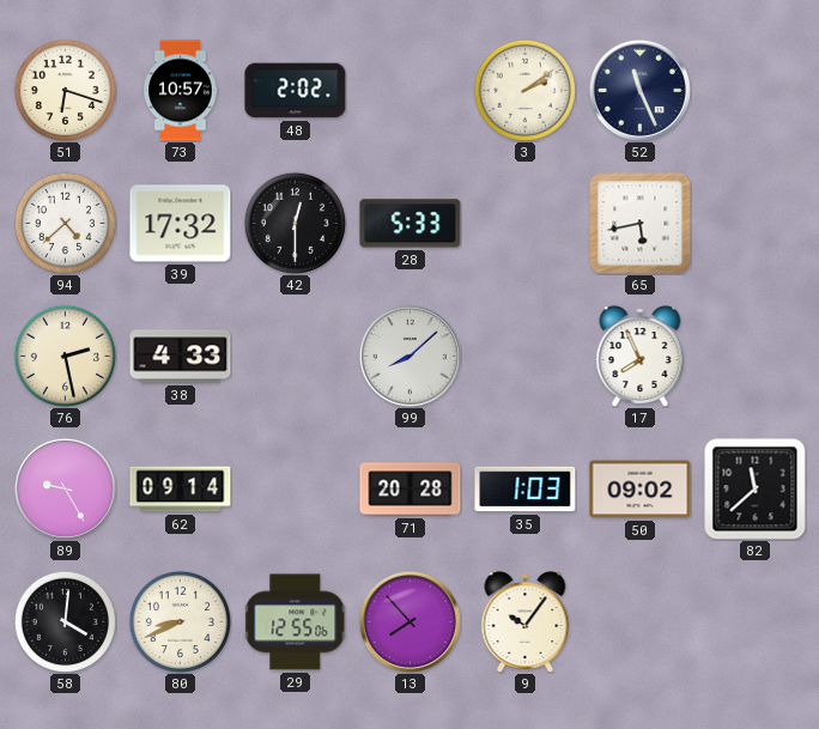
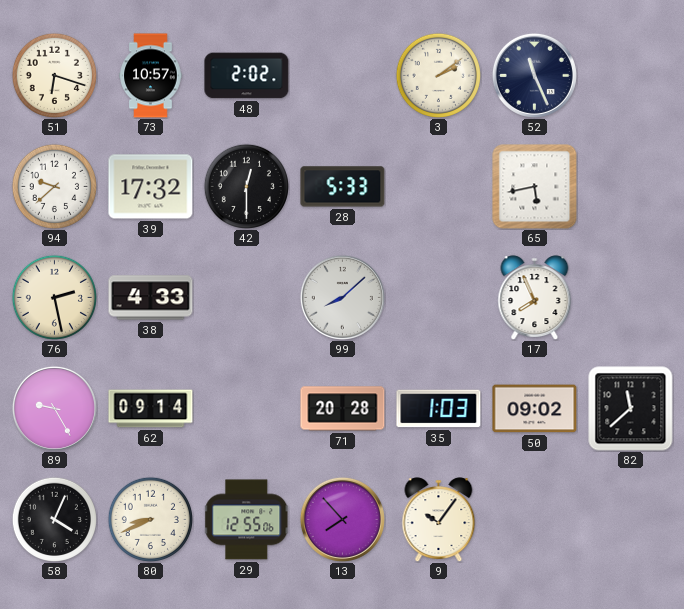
94: 4:38 -> 9:38 (54, 186)
58: 4:01 -> 4:04 (54, 519)
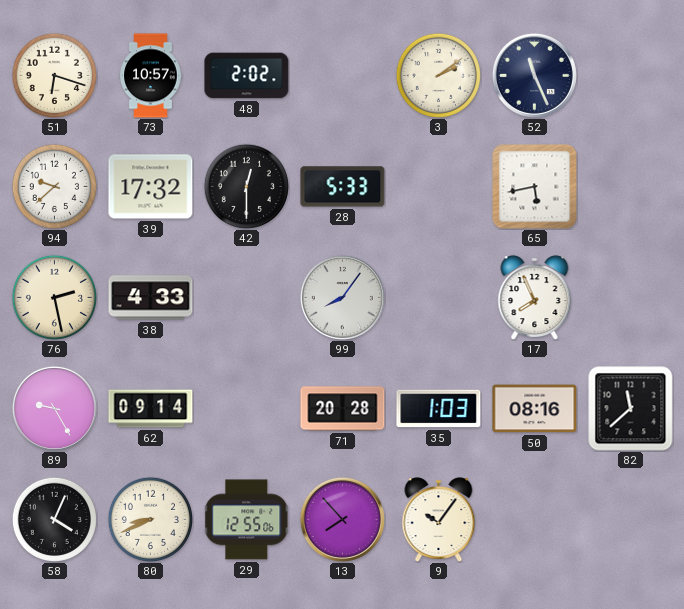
99: 8:08 -> 8:06 (342, 297)
50: 09:02 -> 08:16 (535, 409)
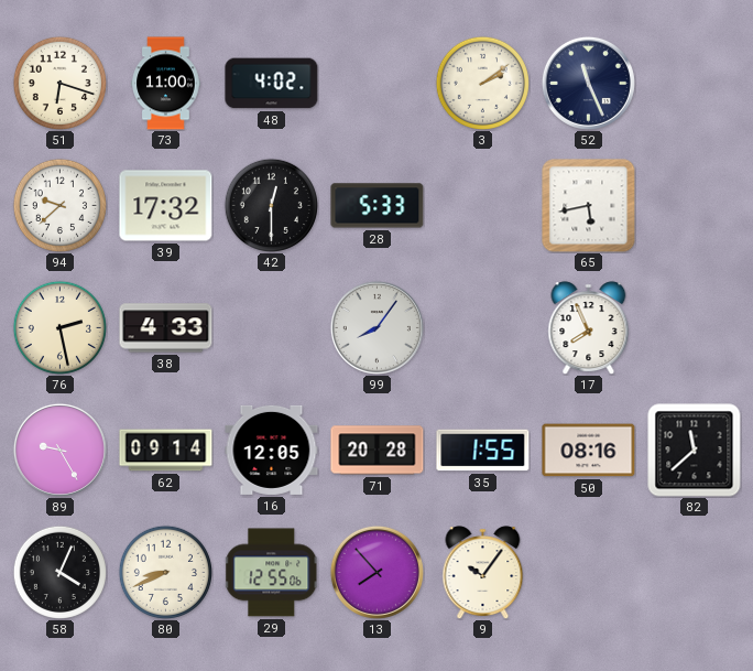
73: 10:57 -> 11:00 (166, 84)
48: 2:02 -> 4:02 (272, 84)
16: none -> 12:05 (272, 450)
35: 1:03 -> 1:55 (483, 451)
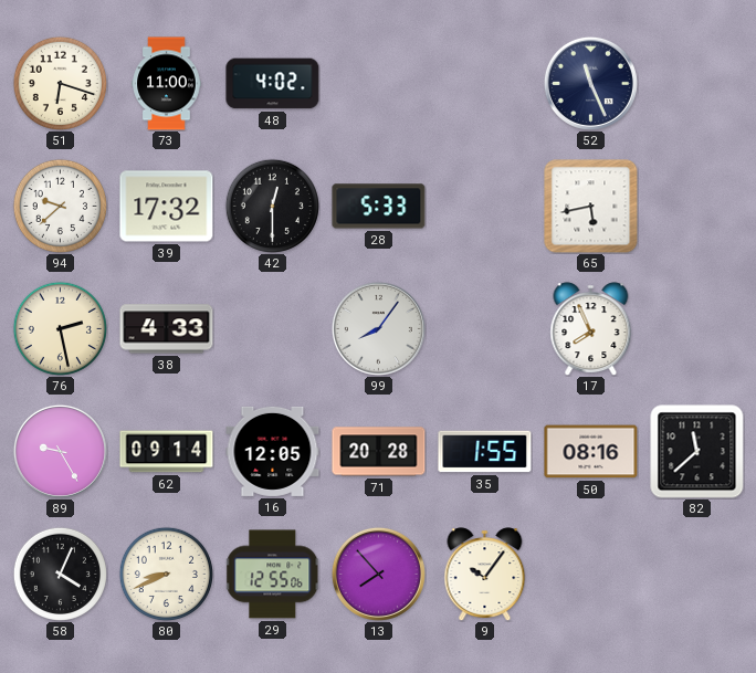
3: 2:09 -> none (482, 83)
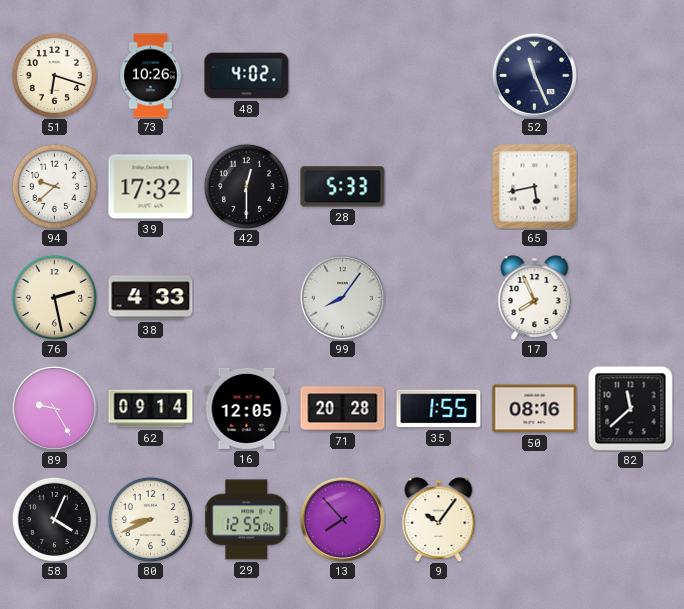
73: 11:00 -> 10:26 (151, 76)
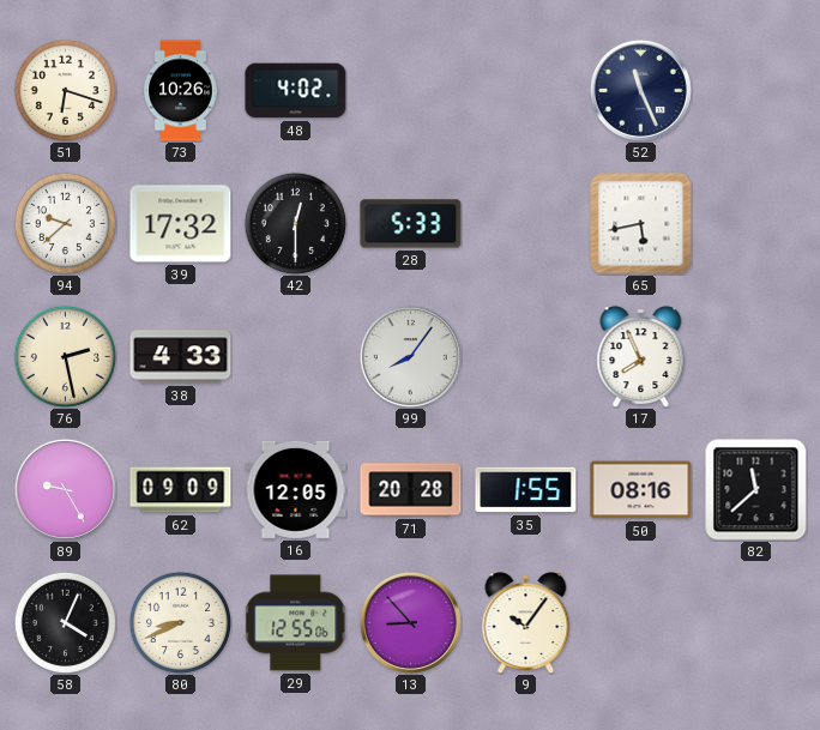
62: 09:14 -> 09:09 (181, 490)
13: 7:53 -> 8:53 (410, 622)
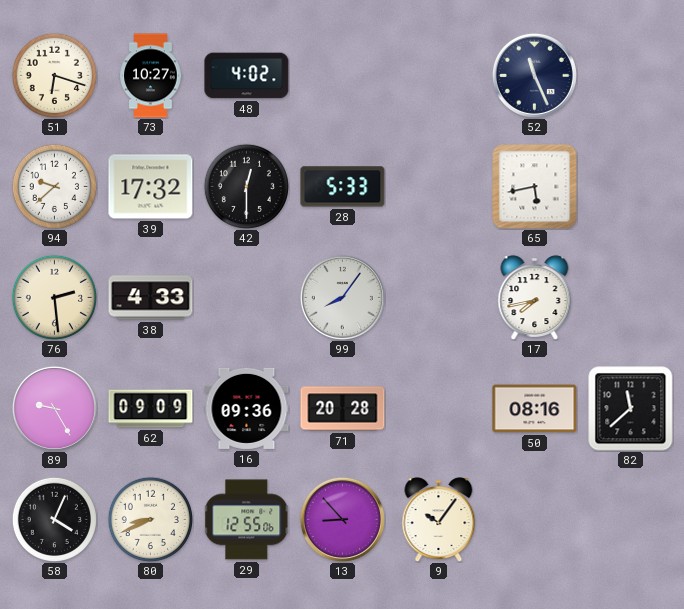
73: 10:26 -> 10:27 (151, 76)
76: 2:28 -> 2:29 (54, 297)
17: 7:56 -> 7:43 (535, 298)
16: 12:05 -> 09:36 (247, 408)
35: 1:55 -> none (526, 490)
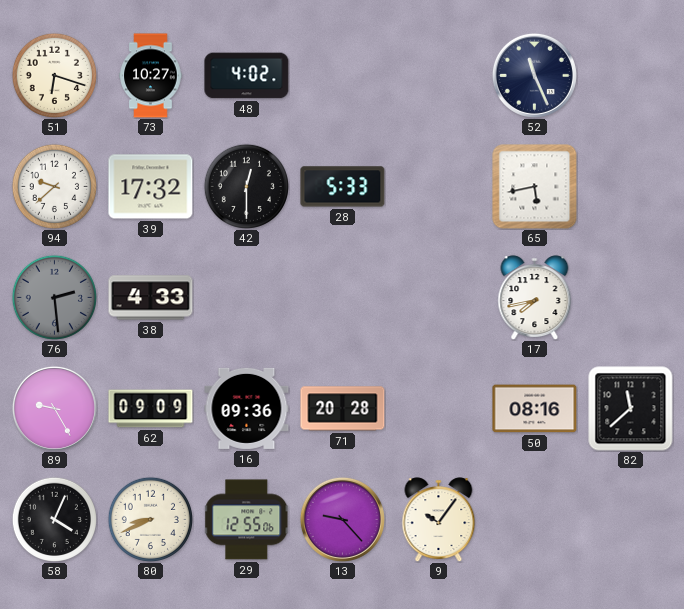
76 dial: cream -> grey (54, 297)
99: 8:06 -> none (342, 297)
13: 8:53 -> 9:23 (342, 519)
